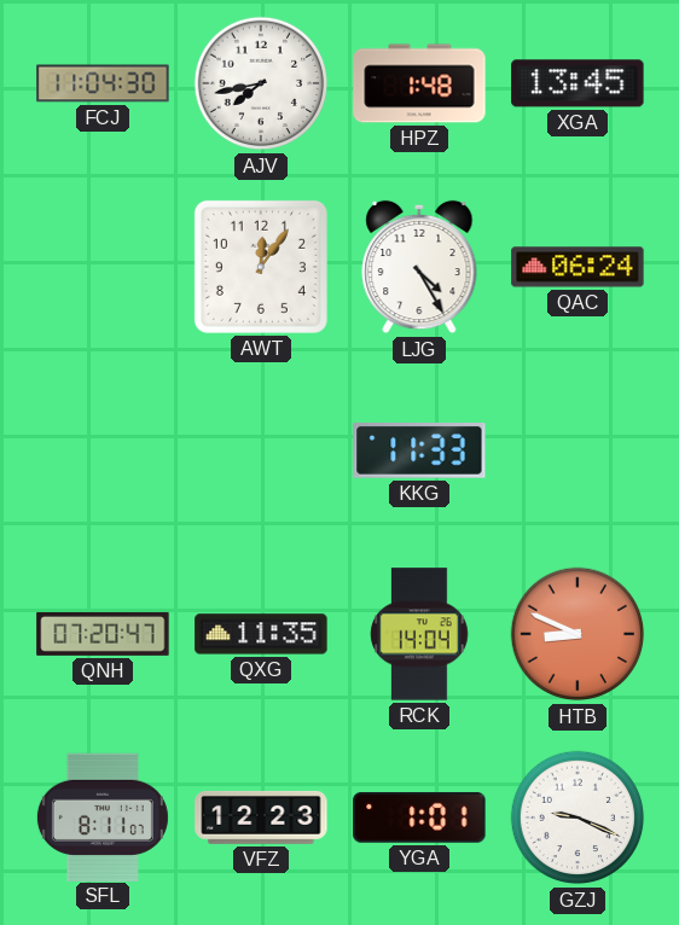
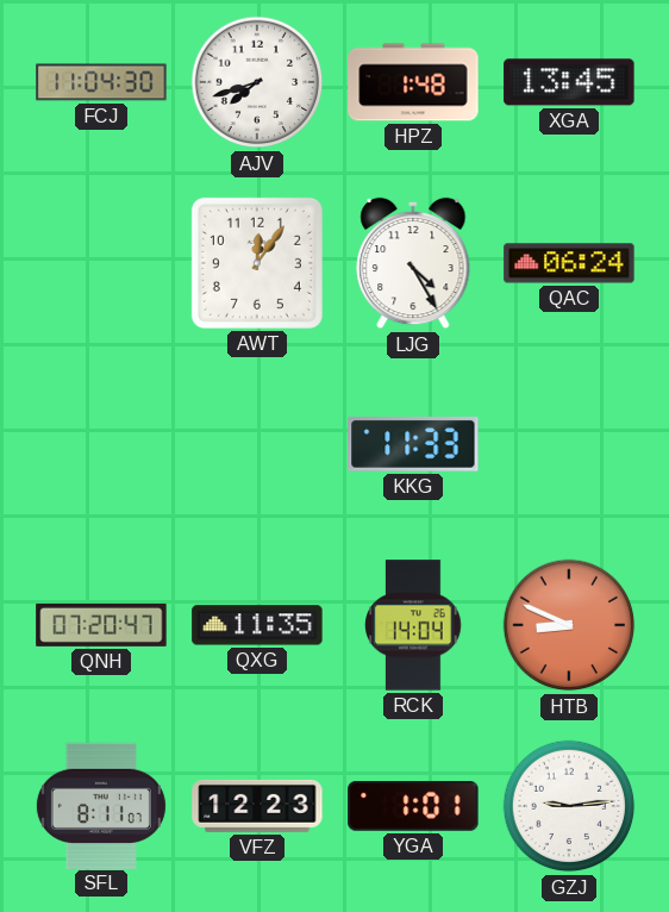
AJV: 7:43 -> 7:42 (257, 82)
GZJ: 9:19 -> 9:14 (569, 806)
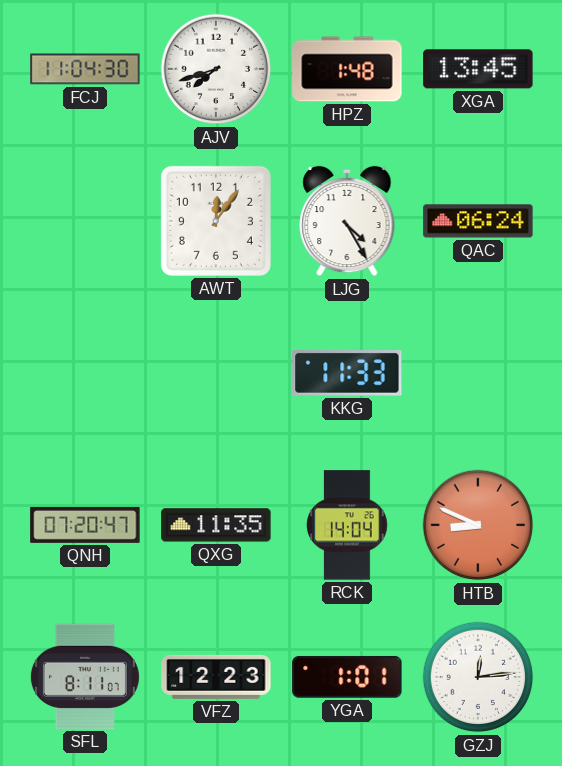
GZJ: 9:14 -> 12:14 (478, 677)
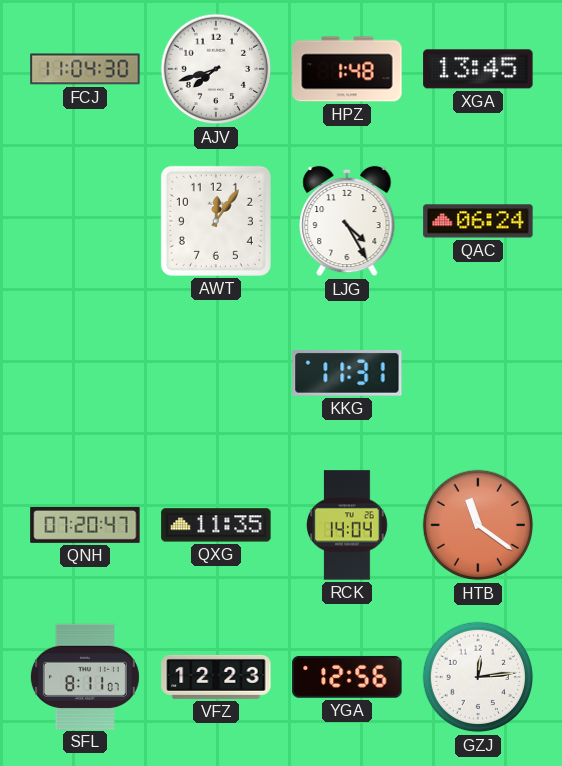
KKG: 11:33 -> 11:31 (347, 374)
HTB: 8:49 -> 11:21 (478, 525)
YGA: 1:01 -> 12:56 (347, 677)
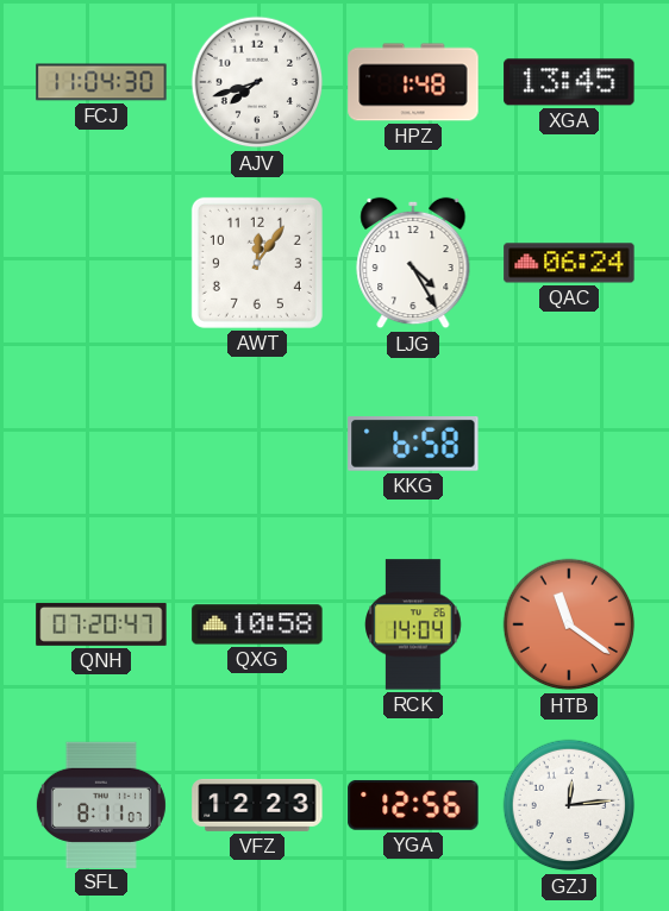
KKG: 11:31 -> 6:58 (413, 445)
QXG: 11:35 -> 10:58 (257, 624)
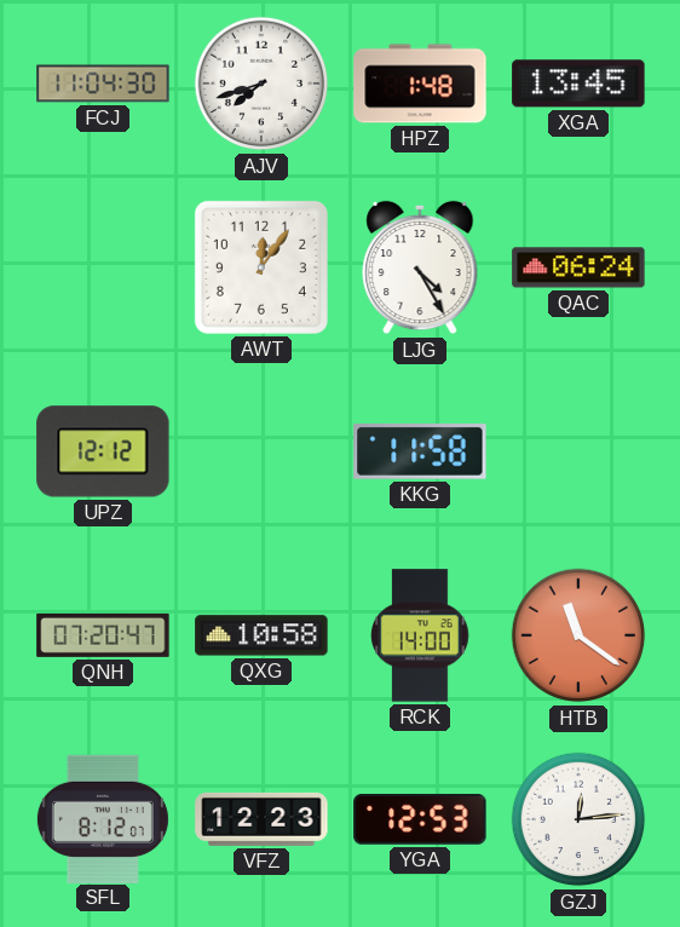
UPZ: none -> 12:12 (103, 451)
KKG: 6:58 -> 11:58 (420, 453)
RCK: 14:04 -> 14:00 (420, 635)
SFL: 8:11 -> 8:12 (103, 818)
YGA: 12:56 -> 12:53 (420, 819)
